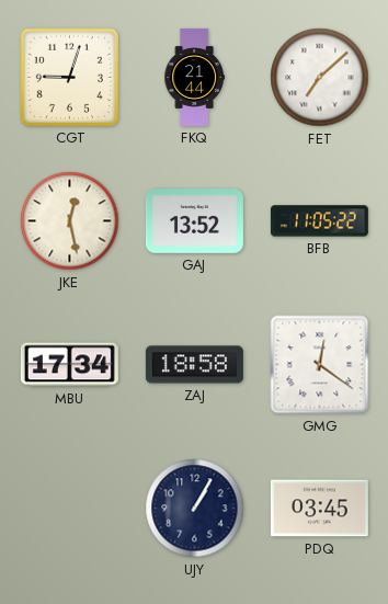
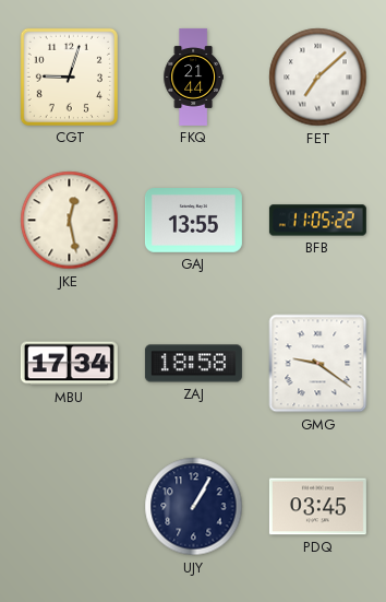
GAJ: 13:52 -> 13:55 (193, 221)
GMG: 12:21 -> 9:21 (318, 364)
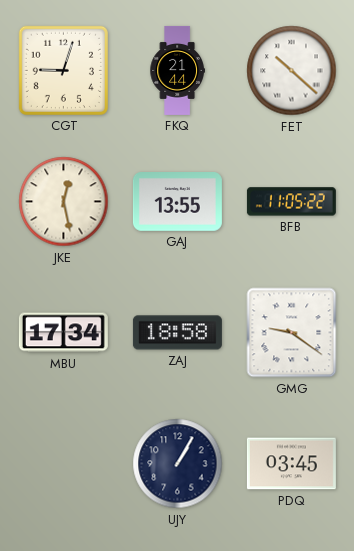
FET: 7:08 -> 10:22 (292, 71)
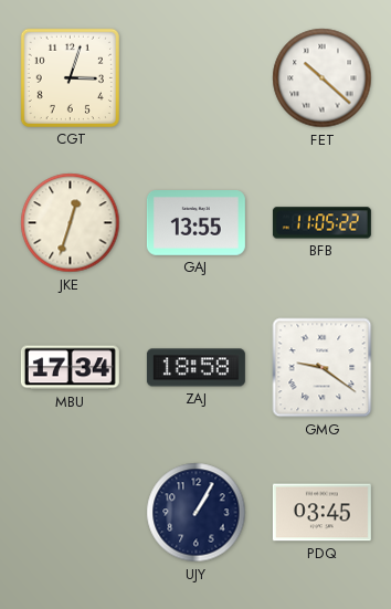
CGT: 9:03 -> 3:03 (70, 77)
FKQ: 21:44 -> none (177, 70)
JKE: 12:28 -> 12:33 (71, 223)
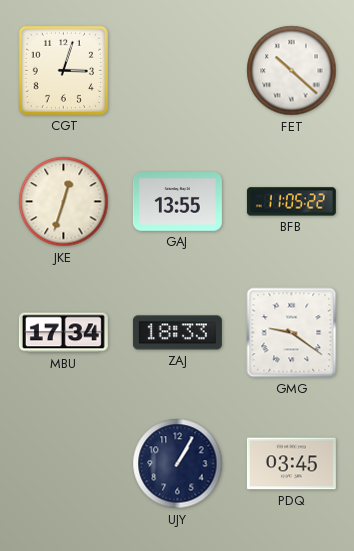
ZAJ: 18:58 -> 18:33 (177, 333)
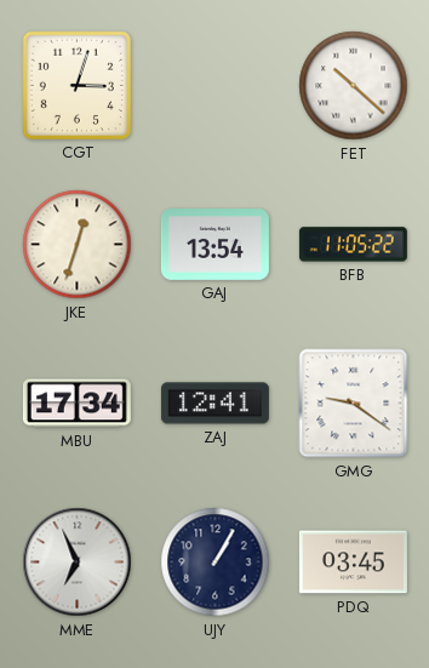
GAJ: 13:55 -> 13:54 (215, 245)
ZAJ: 18:33 -> 12:41 (215, 404)
MME: none -> 6:56 (78, 563)
